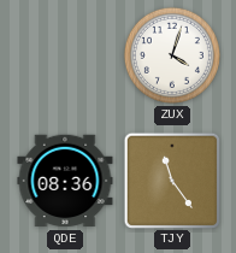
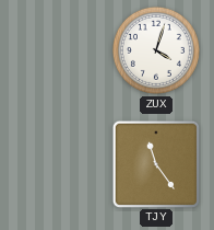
QDE: 08:36 -> none (65, 181)
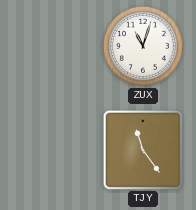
ZUX: 4:03 -> 11:03 (143, 46)
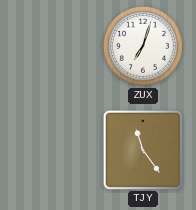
ZUX: 11:03 -> 7:03 (143, 46)
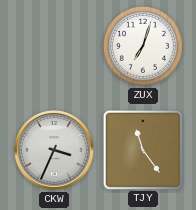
CKW: none -> 3:34 (55, 151)
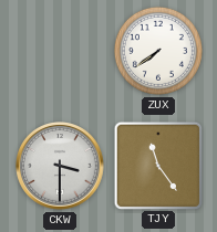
ZUX: 7:03 -> 7:39 (158, 51)
CKW: 3:34 -> 3:30 (61, 167)
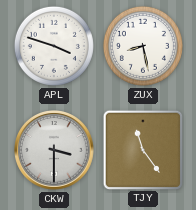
APL: none -> 3:48 (54, 46)
ZUX: 7:39 -> 8:28 (143, 46)
